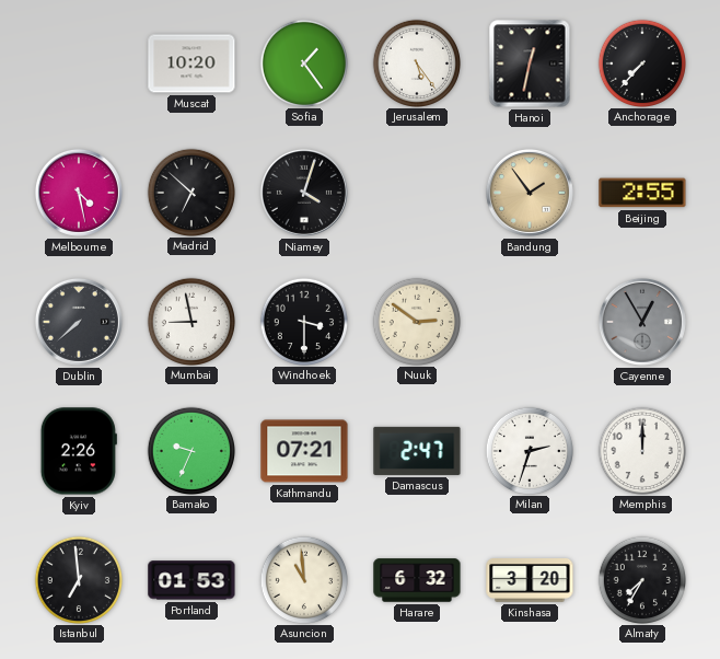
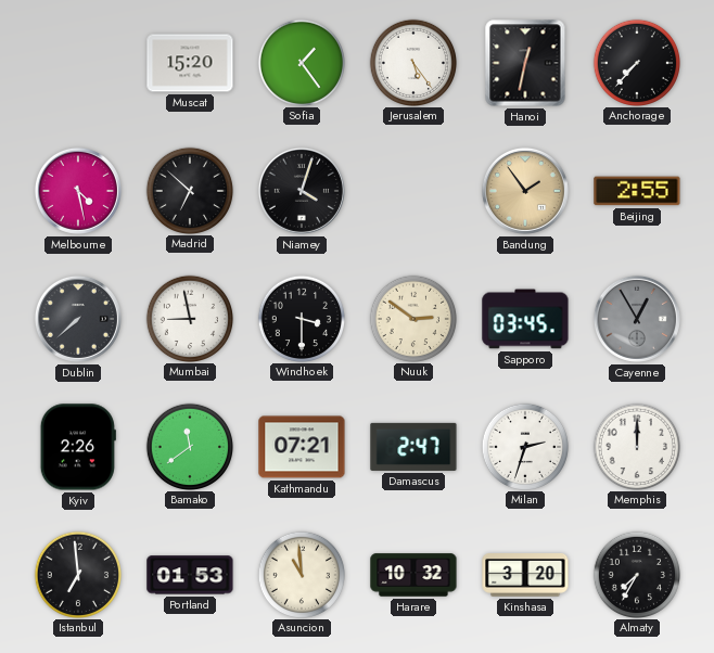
Muscat: 10:20 -> 15:20 (190, 63)
Sapporo: none -> 03:45 (525, 319)
Bamako: 9:34 -> 11:39 (189, 446)
Harare: 6:32 -> 10:32 (413, 575)
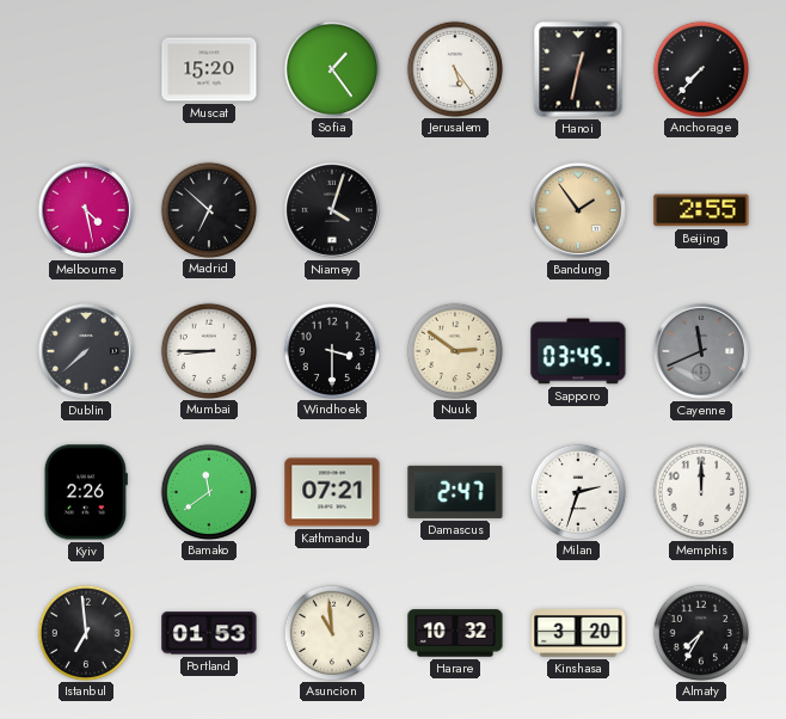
Mumbai: 8:58 -> 8:45 (208, 350)
Cayenne: 12:55 -> 11:41 (701, 351)
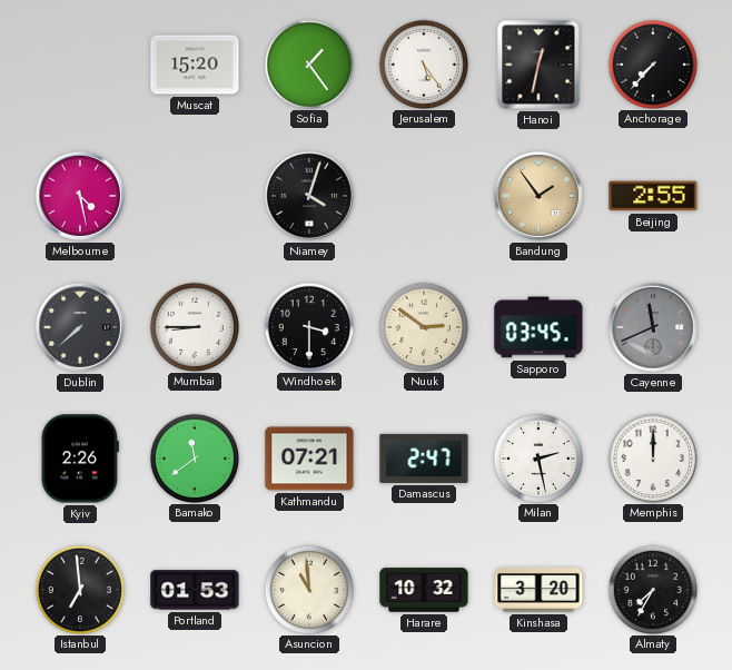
Madrid: 6:52 -> none (208, 209)
Milan: 2:33 -> 2:28 (537, 457)
